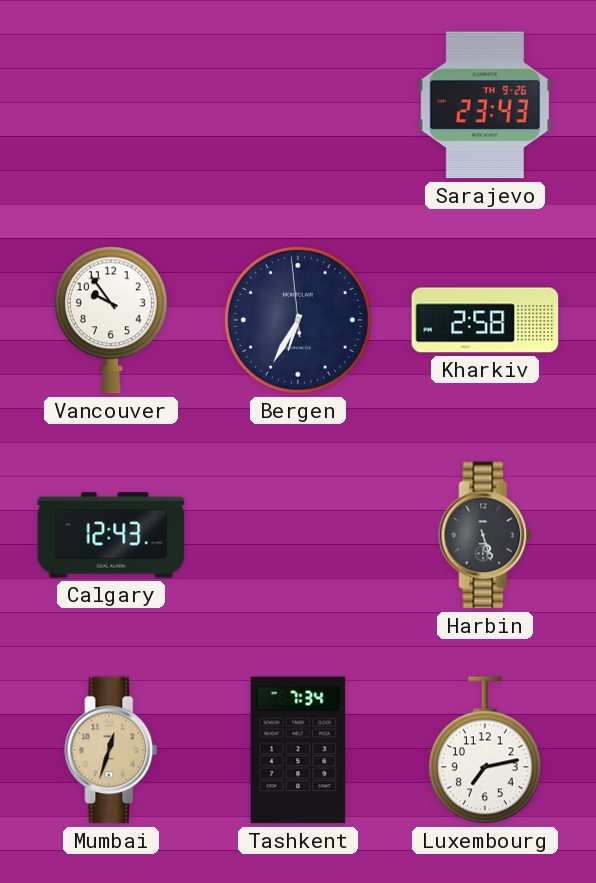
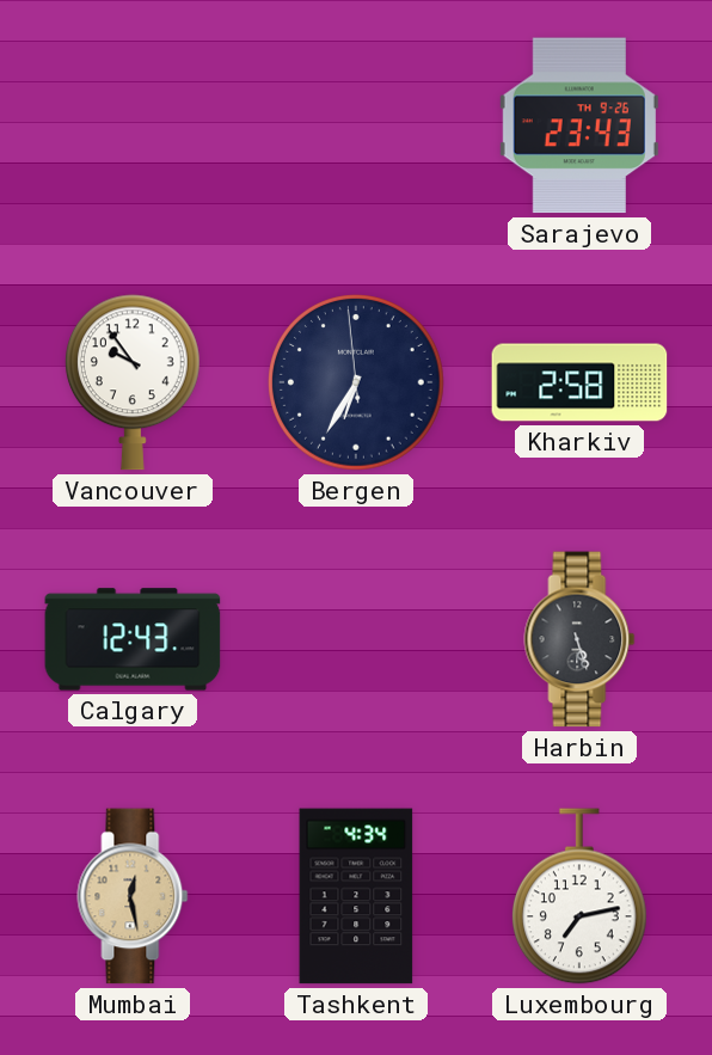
Mumbai: 12:33 -> 12:28 (133, 896)
Tashkent: 7:34 -> 4:34 (356, 896)
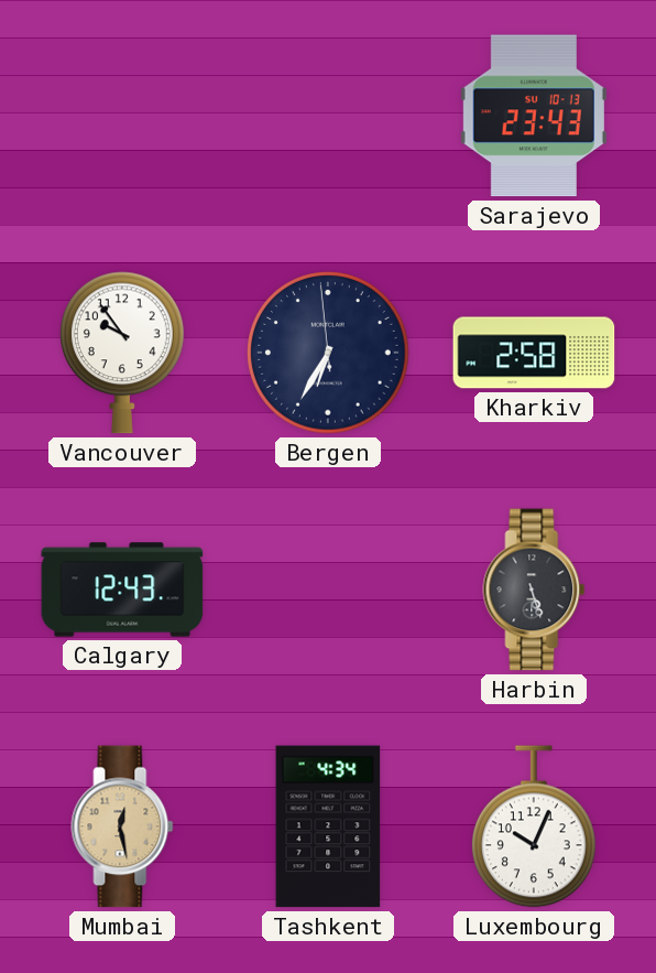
Sarajevo date: TH 9-26 -> SU 10-13 (534, 116)
Luxembourg: 7:13 -> 10:04 (534, 826)
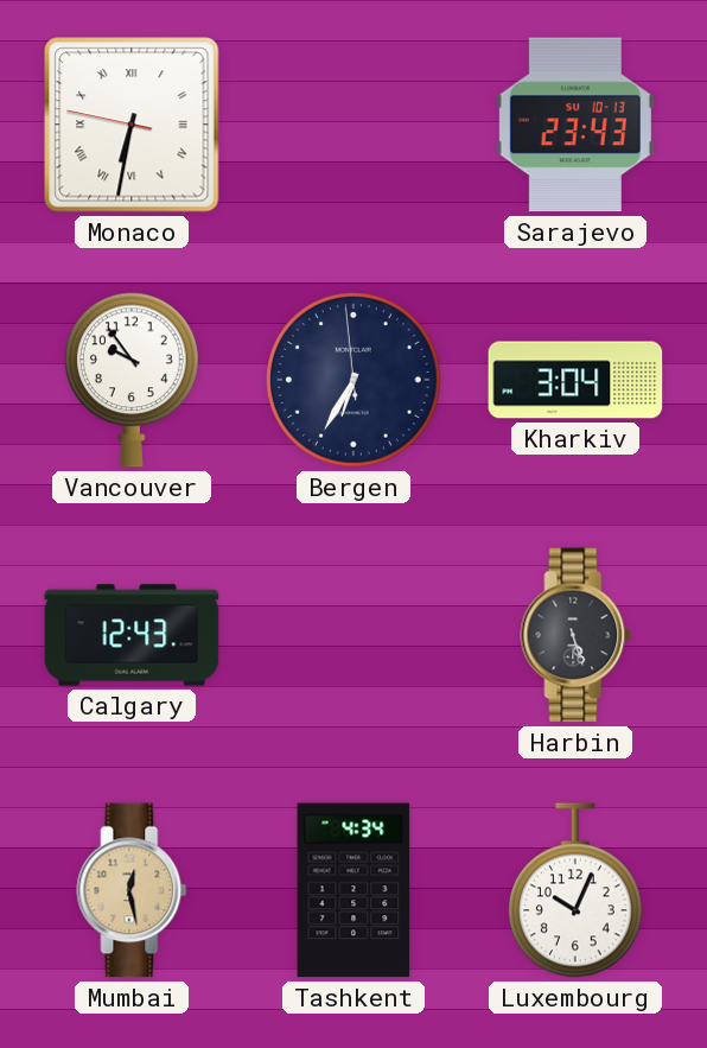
Monaco: none -> 6:31 (132, 125)
Kharkiv: 2:58 -> 3:04 (575, 380)
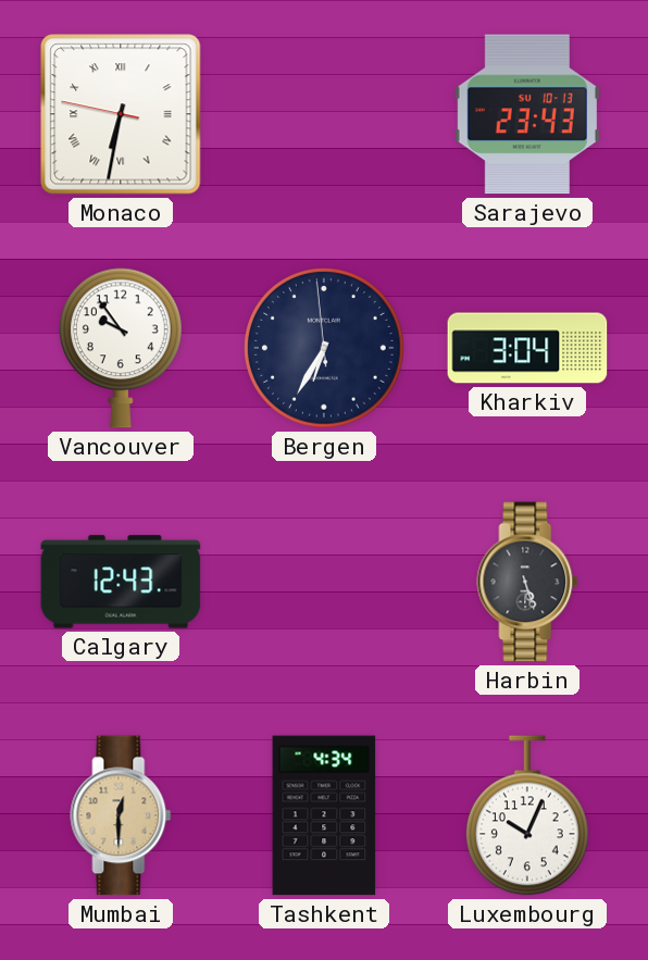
Mumbai: 12:28 -> 12:30 (121, 815)
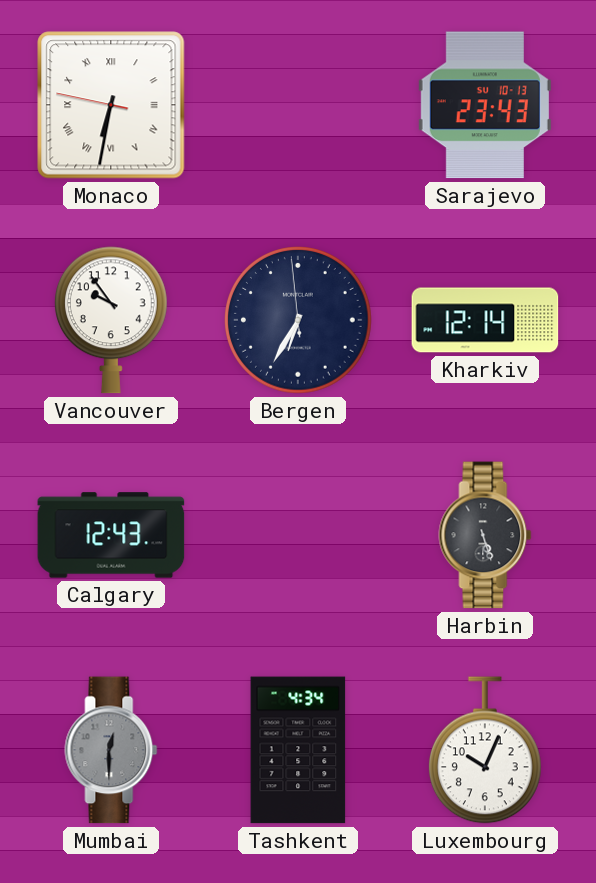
Kharkiv: 3:04 -> 12:14 (485, 320)
Mumbai dial: champagne -> grey (111, 750)
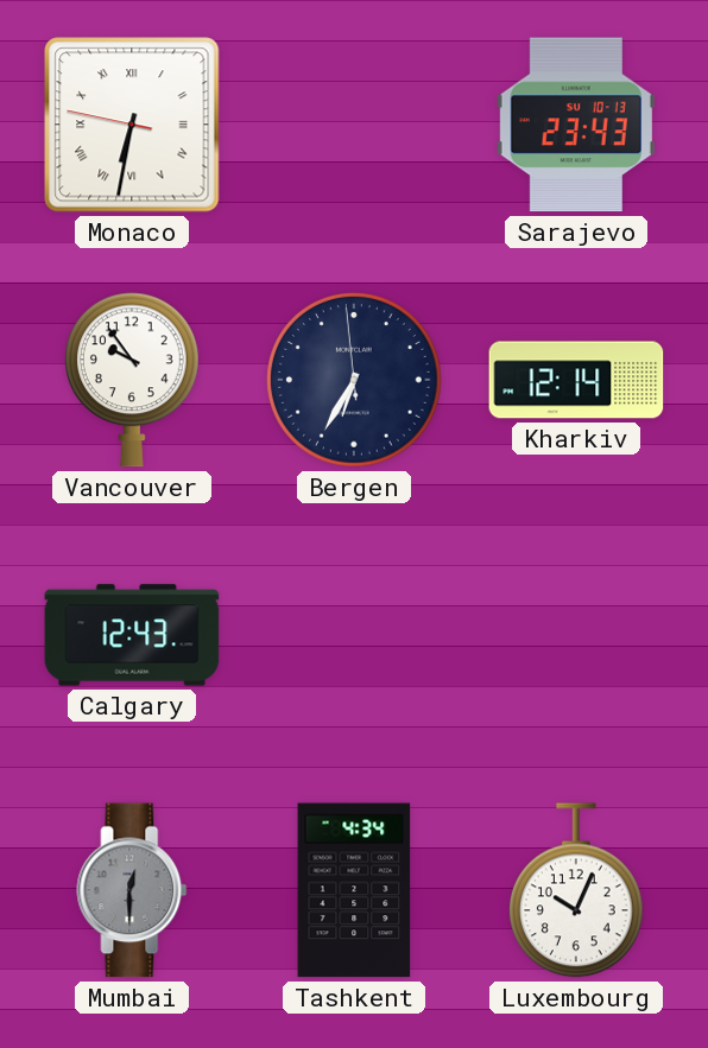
Harbin: 5:27 -> none (485, 535)
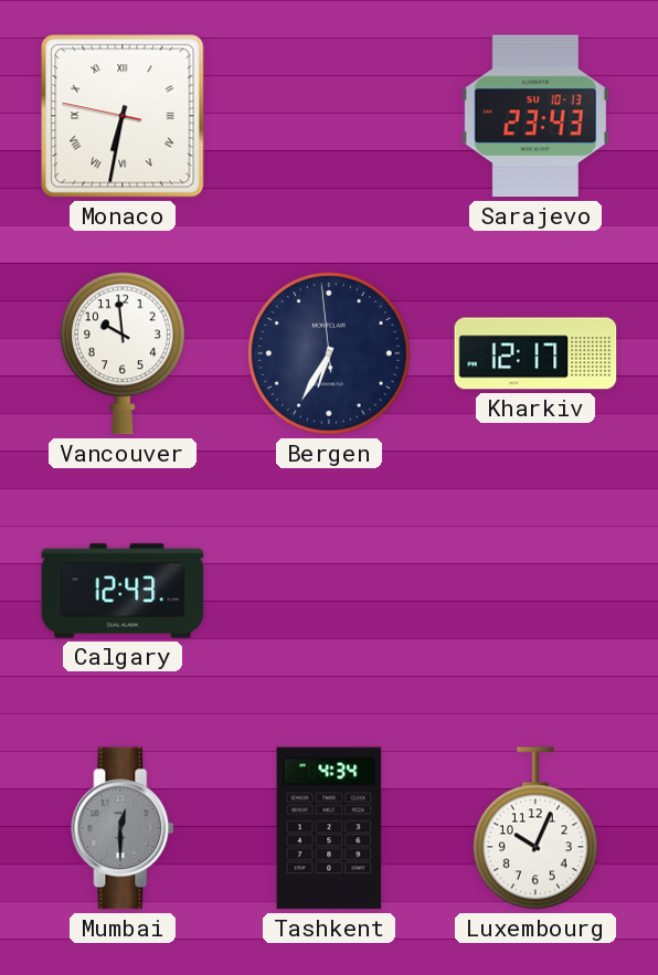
Vancouver: 9:54 -> 9:59 (123, 353)
Kharkiv: 12:14 -> 12:17 (535, 353)
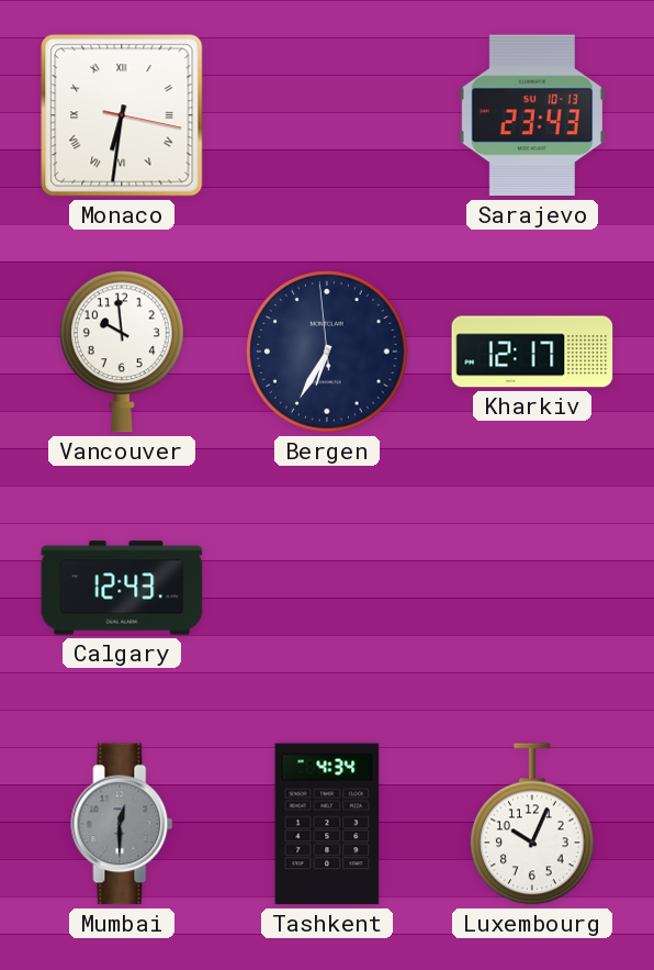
Monaco: 6:31:47 -> 6:31:17 (122, 115)
